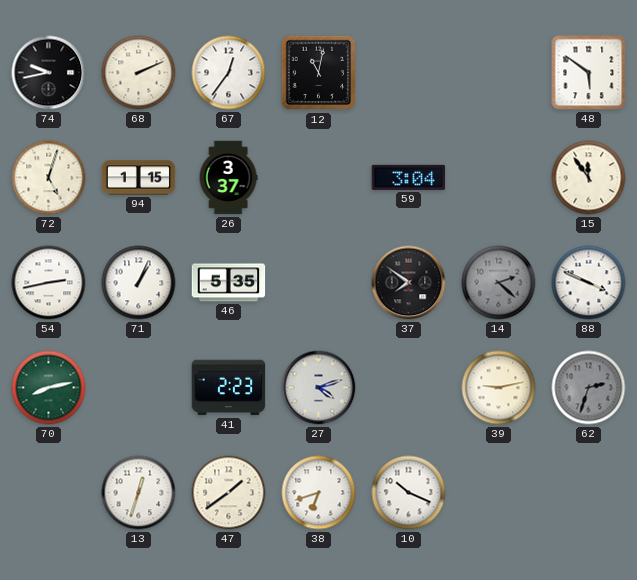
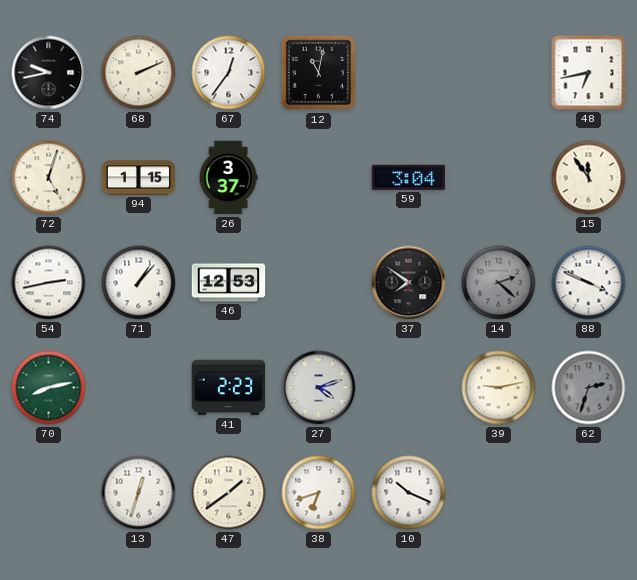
48: 5:51 -> 6:43 (589, 73)
71: 1:04 -> 1:07 (139, 283)
46: 5:35 -> 12:53 (229, 283)
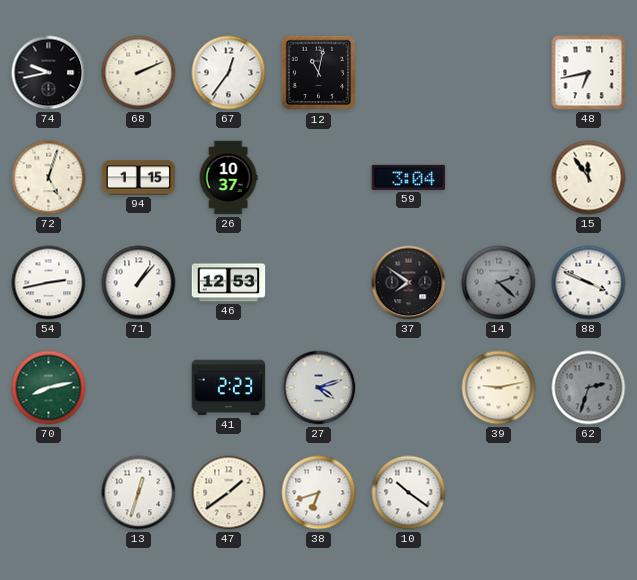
26: 3:37 -> 10:37 (228, 178)
10: 10:19 -> 10:21 (409, 493)
